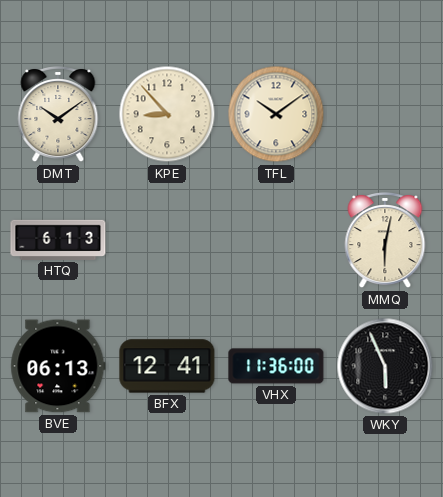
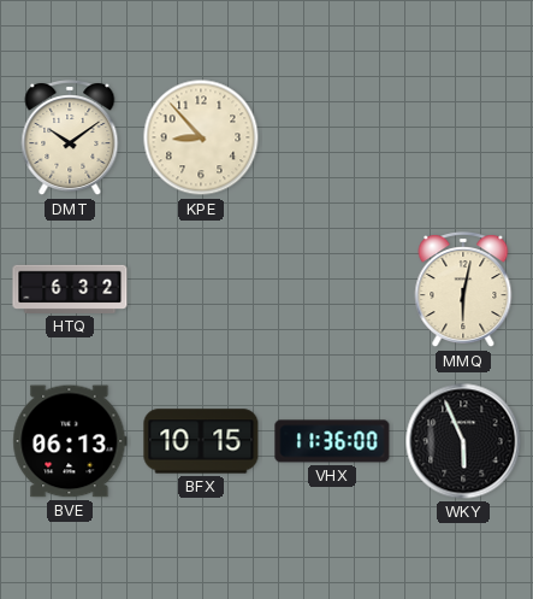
TFL: 10:09 -> none (276, 114)
HTQ: 6:13 -> 6:32 (70, 289)
BFX: 12:41 -> 10:15 (201, 441)
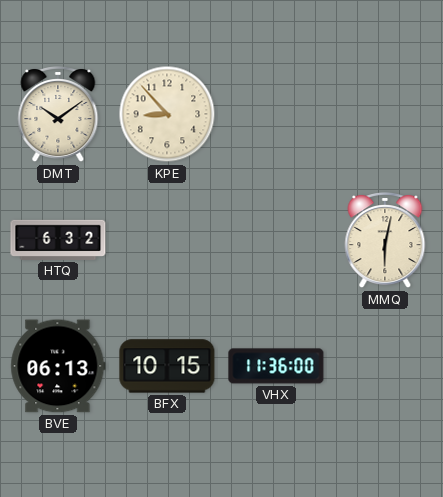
WKY: 5:56 -> none (463, 441)
